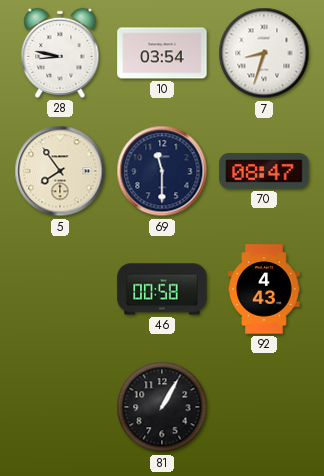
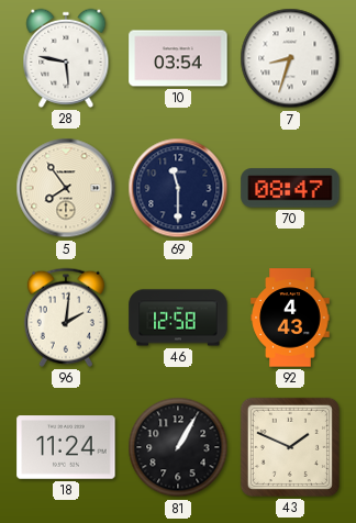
28: 8:47 -> 5:47 (66, 58)
96: none -> 2:01 (66, 318)
46: 00:58 -> 12:58 (178, 318)
18: none -> 11:24 (66, 447)
43: none -> 1:49 (290, 447)
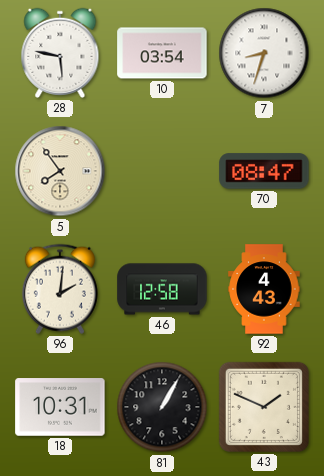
69: 11:30 -> none (178, 188)
18: 11:24 -> 10:31 (60, 407)
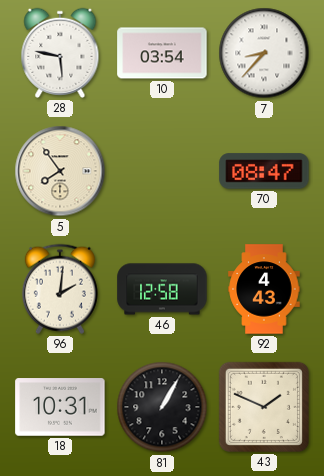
7: 8:33 -> 8:37 (264, 53)
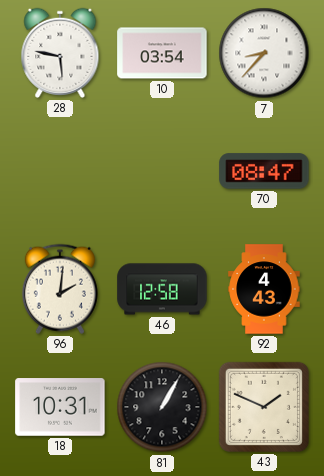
5: 7:54 -> none (60, 171)
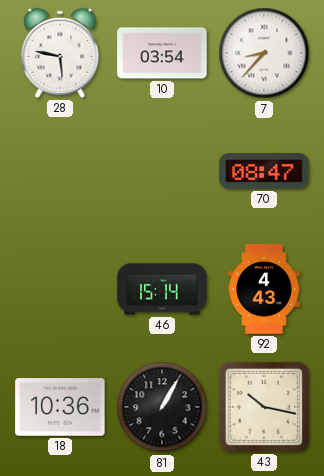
96: 2:01 -> none (60, 289)
46: 12:58 -> 15:14 (162, 289)
18: 10:31 -> 10:36 (60, 407)
43: 1:49 -> 10:17 (264, 407)
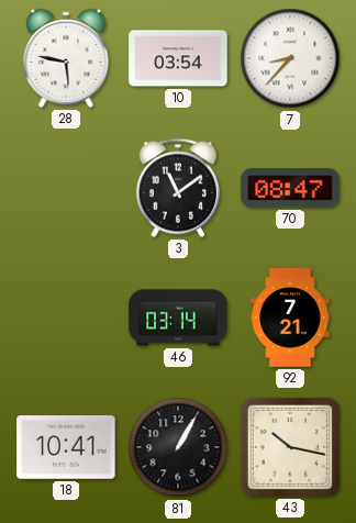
3: none -> 11:09 (178, 188)
46: 15:14 -> 03:14 (178, 318)
92: 4:43 -> 7:21 (290, 318)
18: 10:36 -> 10:41 (66, 447)
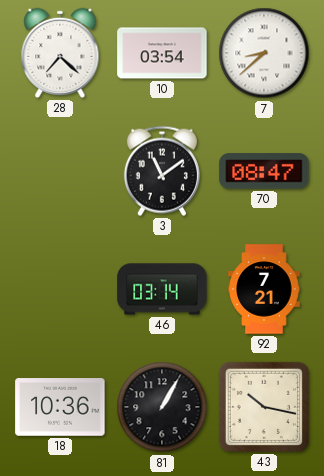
28: 5:47 -> 7:22 (60, 53)
7: 8:37 -> 8:38 (264, 53)
18: 10:41 -> 10:36 (60, 407)
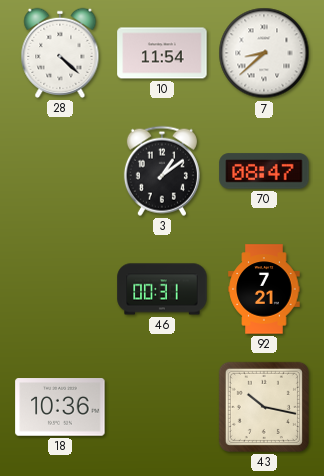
28: 7:22 -> 4:22 (60, 53)
10: 03:54 -> 11:54 (162, 53)
3: 11:09 -> 1:09 (162, 171)
46: 03:14 -> 00:31 (162, 289)
81: 1:05 -> none (162, 407)
